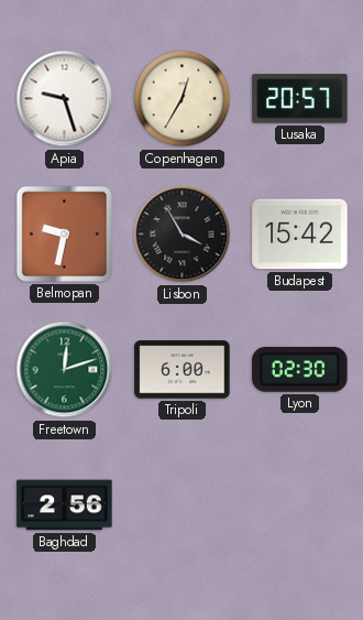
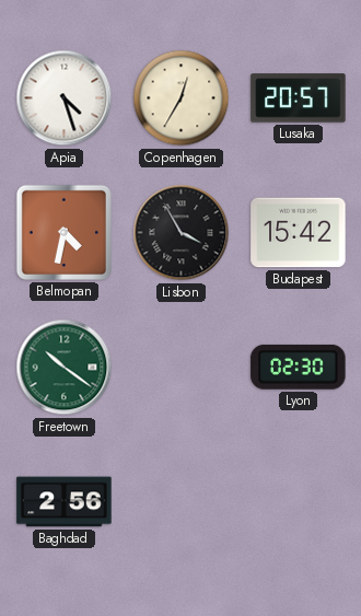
Apia: 9:27 -> 4:27 (65, 98)
Belmopan: 9:32 -> 4:32 (63, 232)
Freetown: 12:12 -> 10:21 (65, 368)
Tripoli: 6:00 -> none (183, 370)
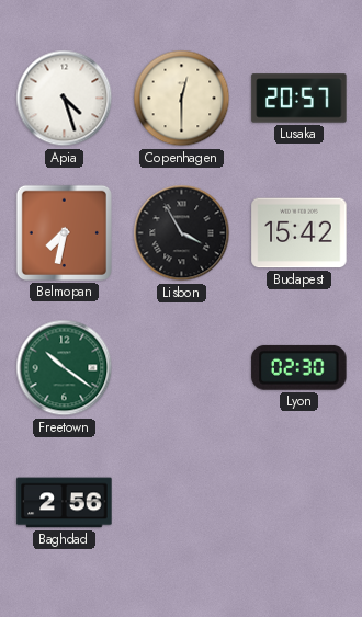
Copenhagen: 12:35 -> 12:30 (182, 99)
Belmopan: 4:32 -> 7:32 (64, 232)
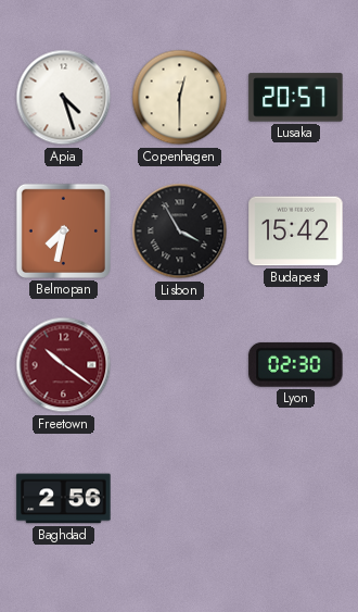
Freetown dial: green -> burgundy (64, 365)
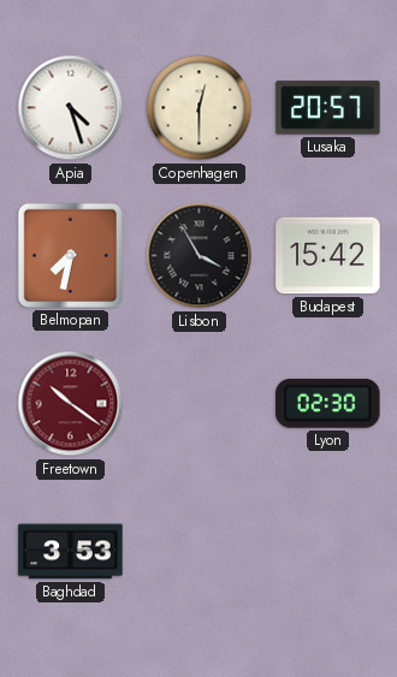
Baghdad: 2:56 -> 3:53 (71, 552)
